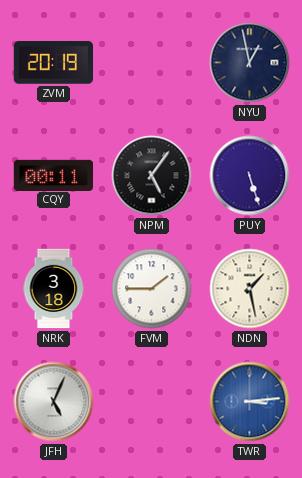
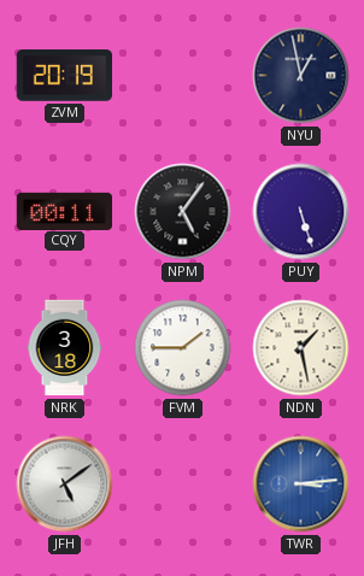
JFH: 5:04 -> 5:09 (65, 484)
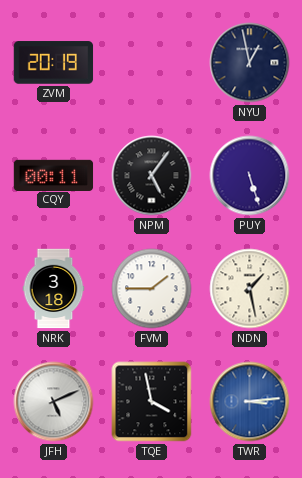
JFH: 5:09 -> 5:11 (54, 402)
TQE: none -> 3:58 (152, 402)
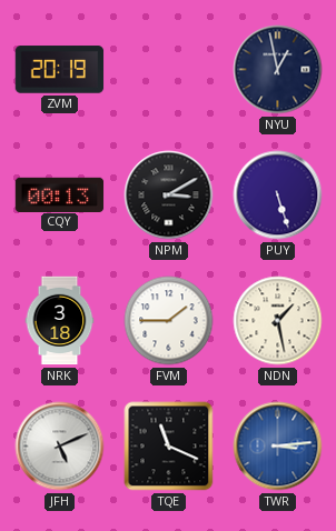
CQY: 00:11 -> 00:13 (60, 194)
NPM: 5:06 -> 3:10 (169, 196)
TQE: 3:58 -> 11:19 (169, 447)
